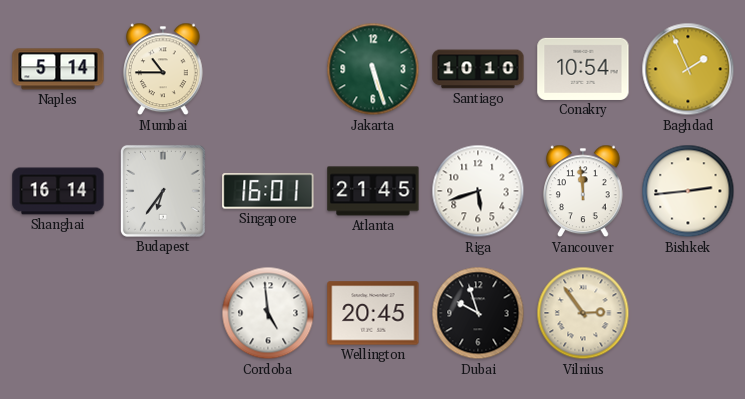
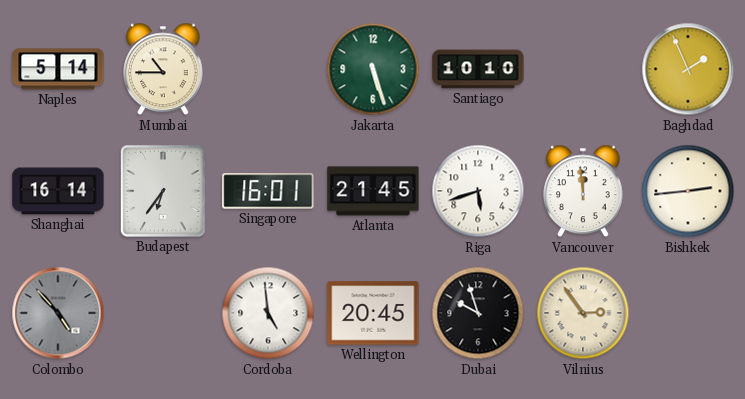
Conakry: 10:54 -> none (583, 69)
Colombo: none -> 4:53 (58, 313)
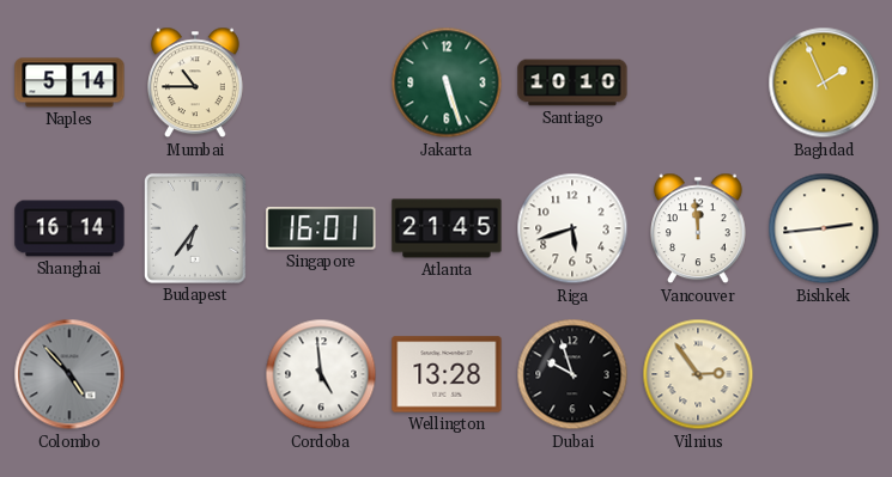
Wellington: 20:45 -> 13:28 (447, 374)
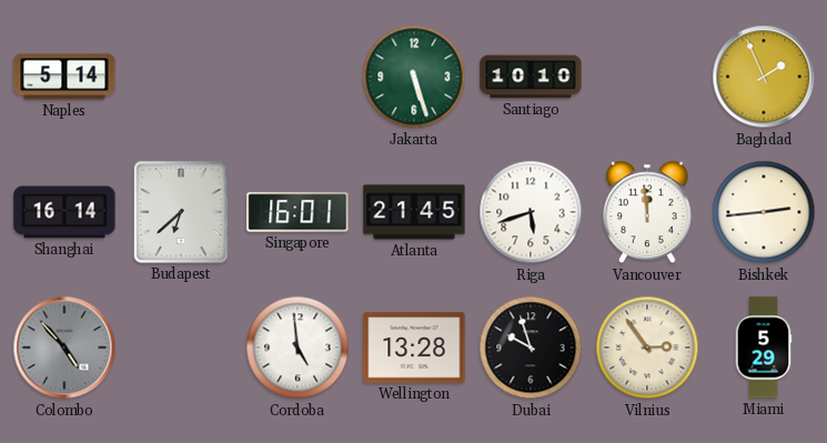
Mumbai: 10:45 -> none (196, 82)
Budapest: 6:36 -> 6:38 (181, 212)
Miami: none -> 5:29 (764, 348)
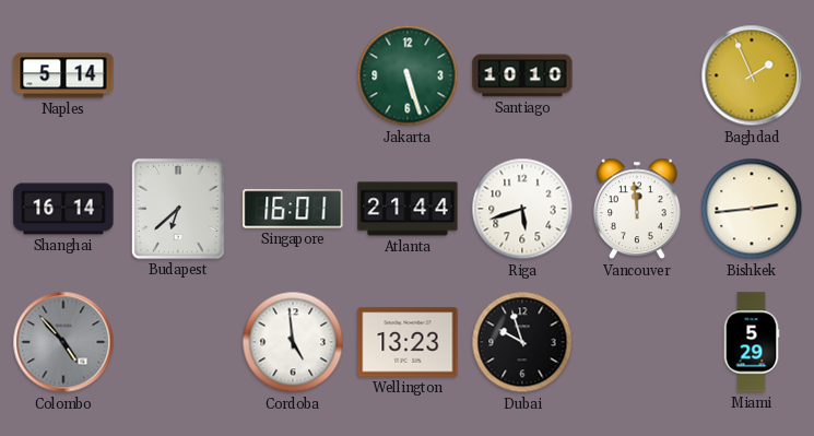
Atlanta: 21:45 -> 21:44 (408, 209)
Wellington: 13:28 -> 13:23 (408, 342)
Vilnius: 2:54 -> none (647, 348)
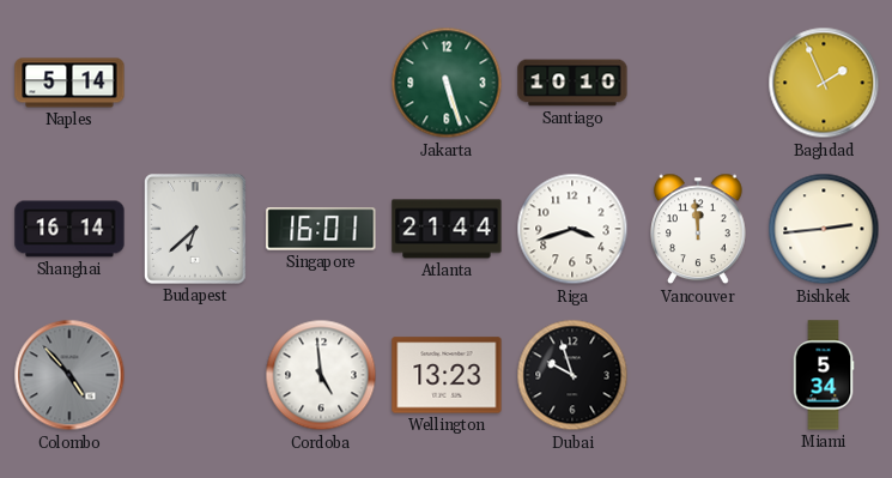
Riga: 5:42 -> 3:42 (572, 229)
Miami: 5:29 -> 5:34 (824, 375)
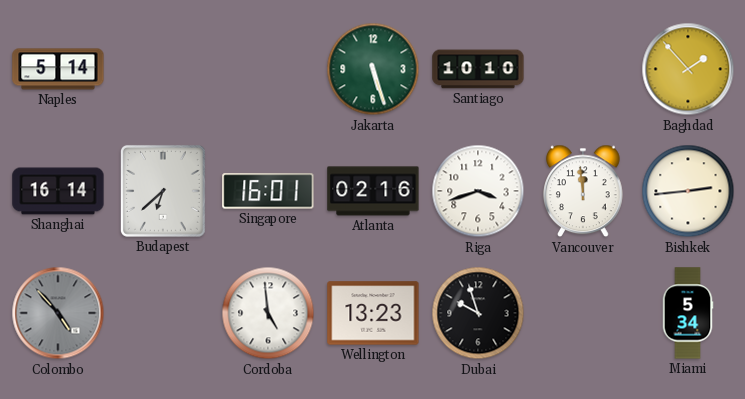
Baghdad: 1:56 -> 1:53 (688, 69)
Atlanta: 21:44 -> 02:16 (373, 191)
